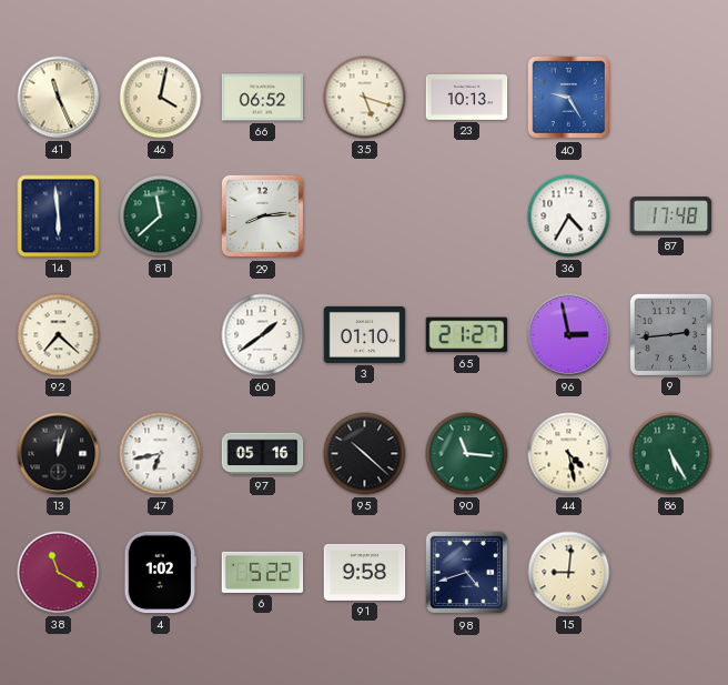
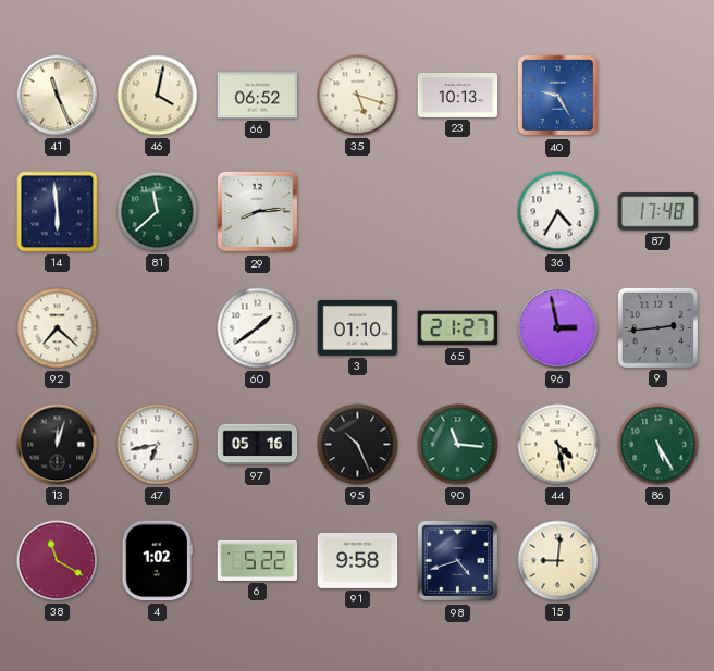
95: 10:22 -> 10:26 (358, 445)
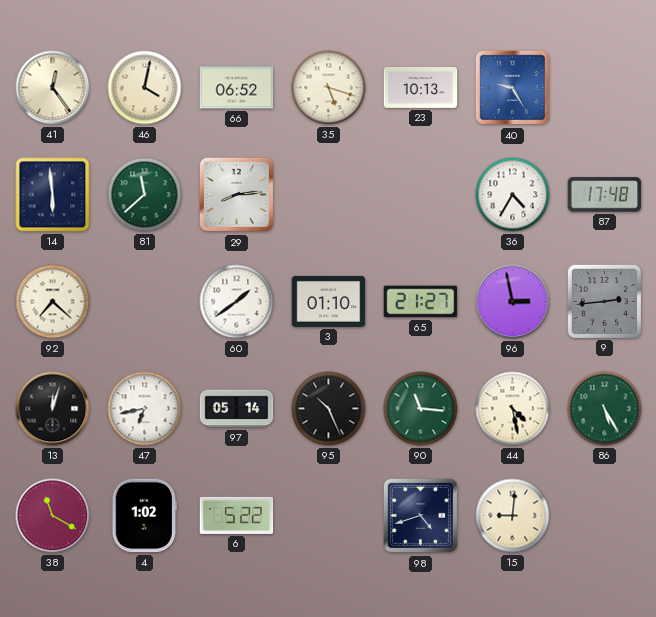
41: 11:26 -> 12:24 (53, 88)
97: 05:16 -> 05:14 (237, 409)
91: 9:58 -> none (358, 560)
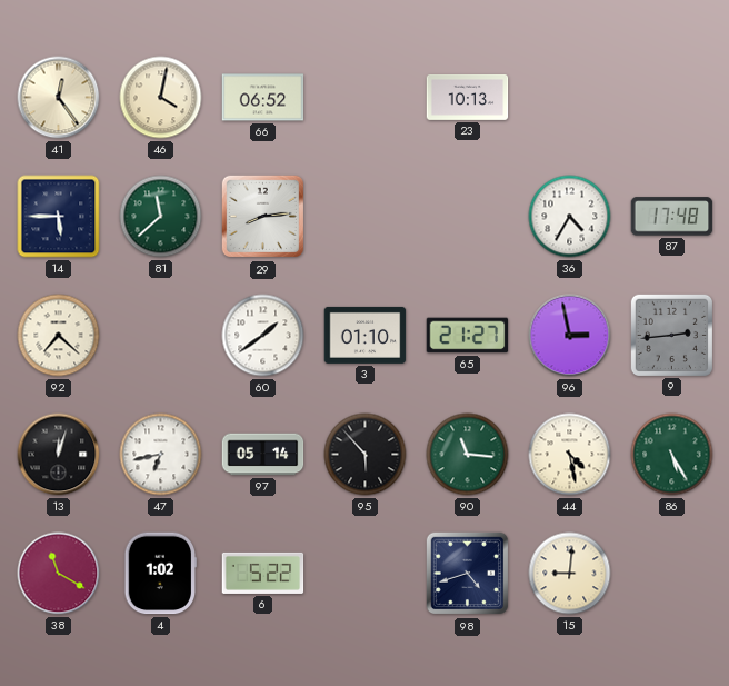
35: 5:18 -> none (329, 88)
40: 9:25 -> none (513, 88)
14: 5:59 -> 5:45 (59, 217)
95: 10:26 -> 5:53 (366, 455)
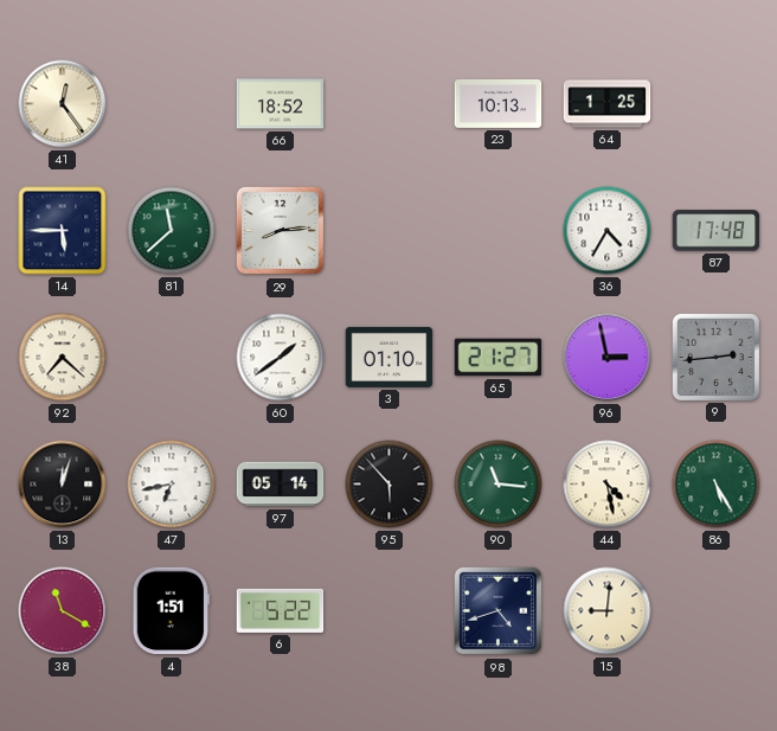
46: 4:02 -> none (161, 98)
66: 06:52 -> 18:52 (281, 104)
64: none -> 1:25 (608, 104)
4: 1:02 -> 1:51 (172, 611)
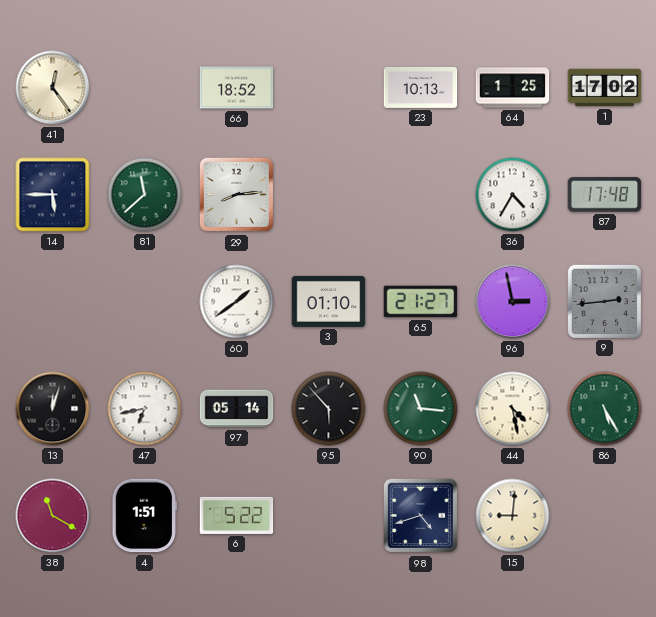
1: none -> 17:02 (605, 88)
92: 7:22 -> none (63, 358)
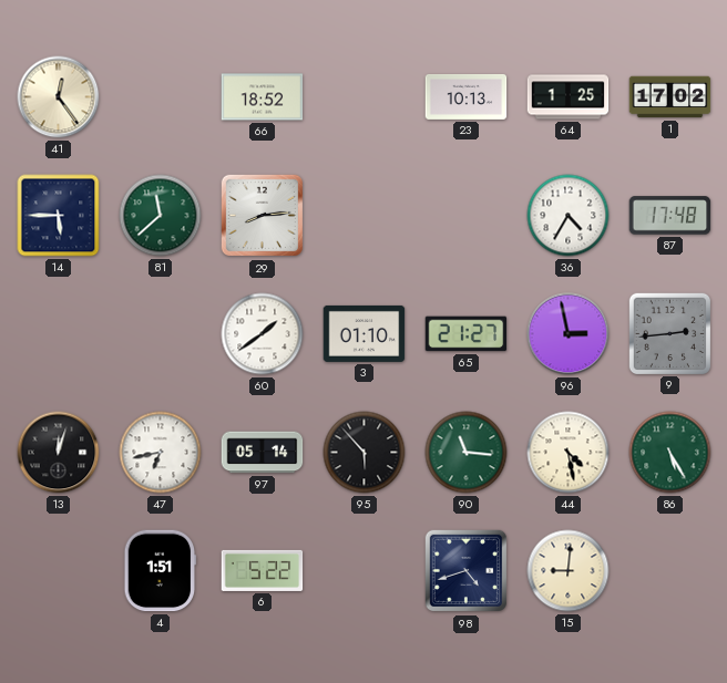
38: 11:20 -> none (53, 516)
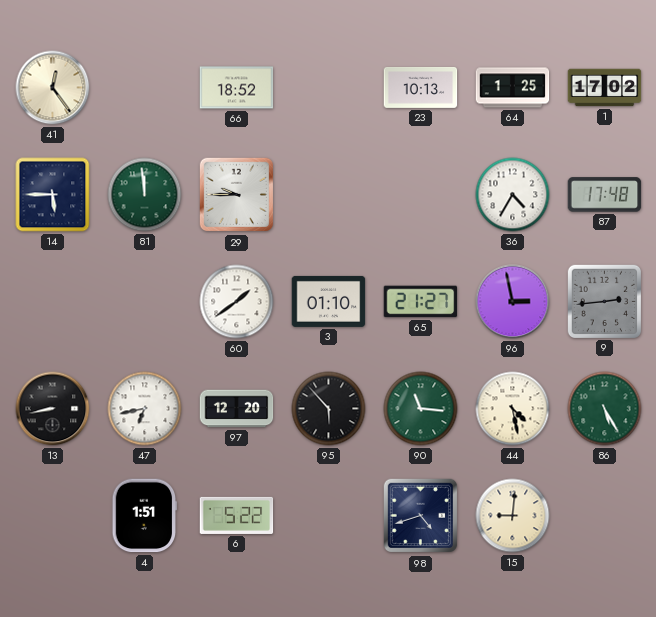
81: 11:38 -> 11:59 (145, 195)
29: 8:14 -> 9:45 (237, 195)
13: 12:03 -> 8:43 (53, 409)
97: 05:14 -> 12:20 (237, 409)
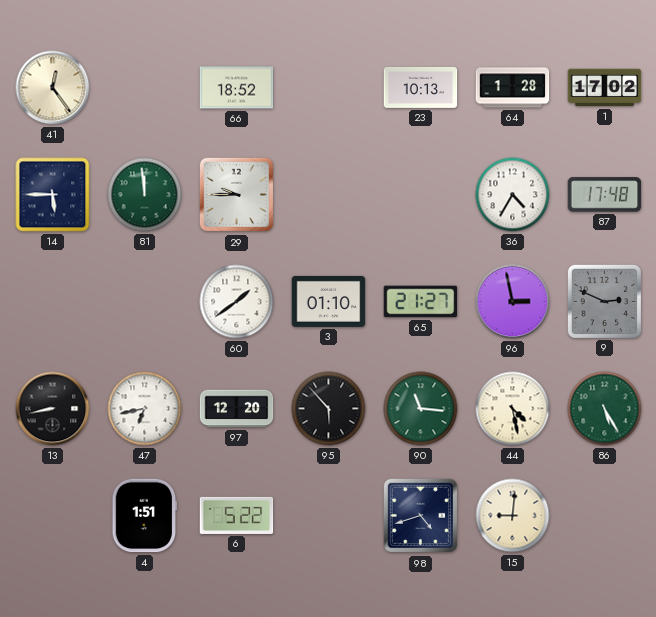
64: 1:25 -> 1:28 (513, 88)
9: 2:44 -> 2:49 (604, 301)
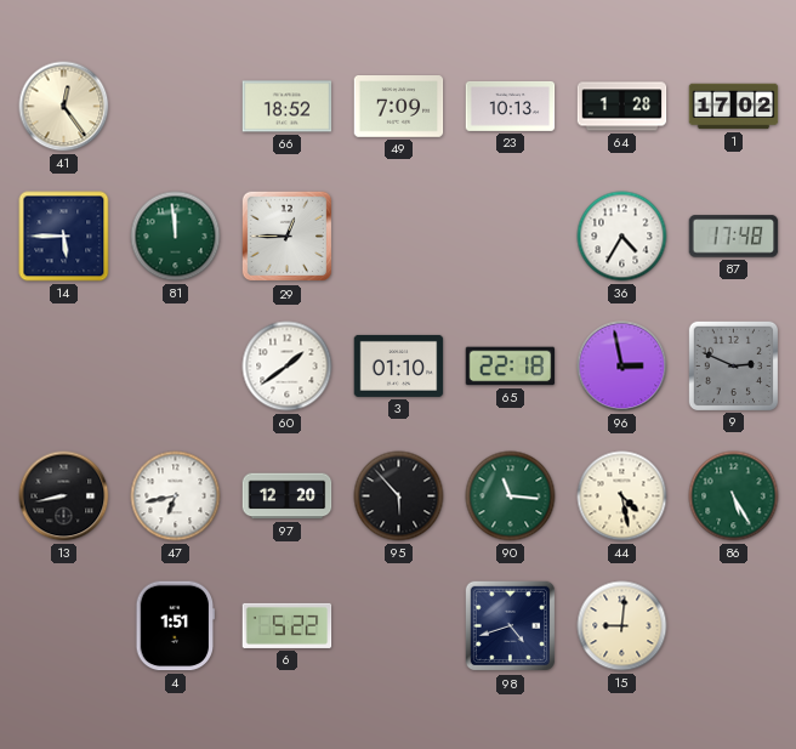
49: none -> 7:09 (399, 107)
29: 9:45 -> 12:45 (288, 237)
65: 21:27 -> 22:18 (511, 367)
